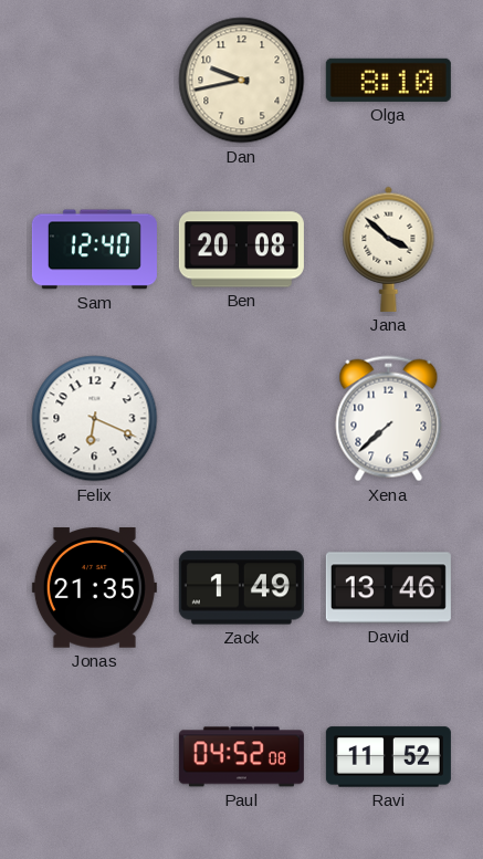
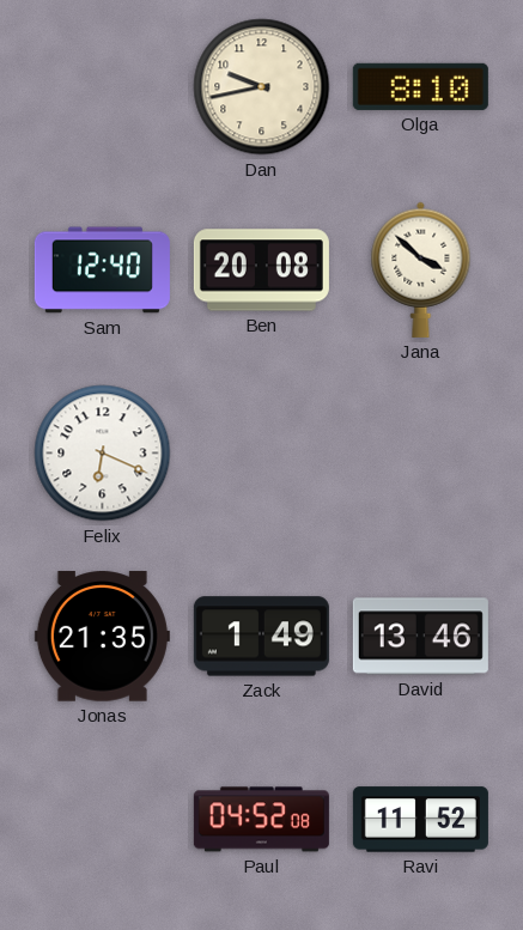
Xena: 7:38 -> none (389, 419)
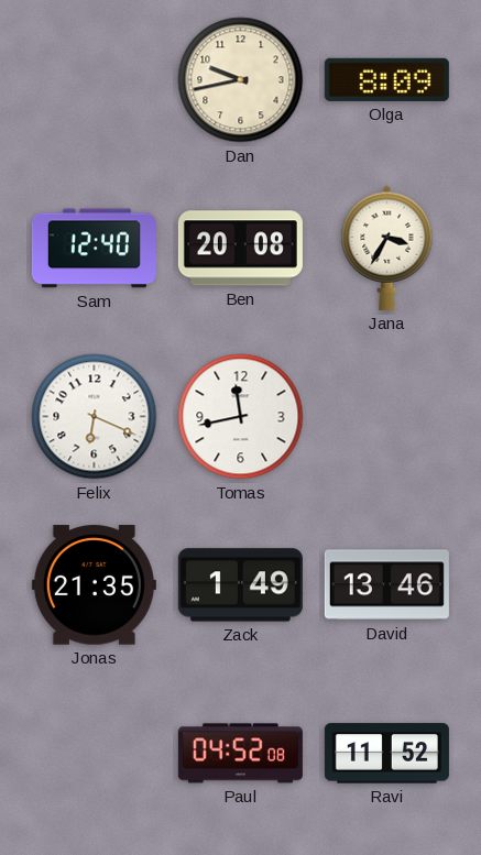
Olga: 8:10 -> 8:09 (386, 79)
Jana: 3:52 -> 3:35 (387, 248)
Tomas: none -> 11:43 (241, 417)
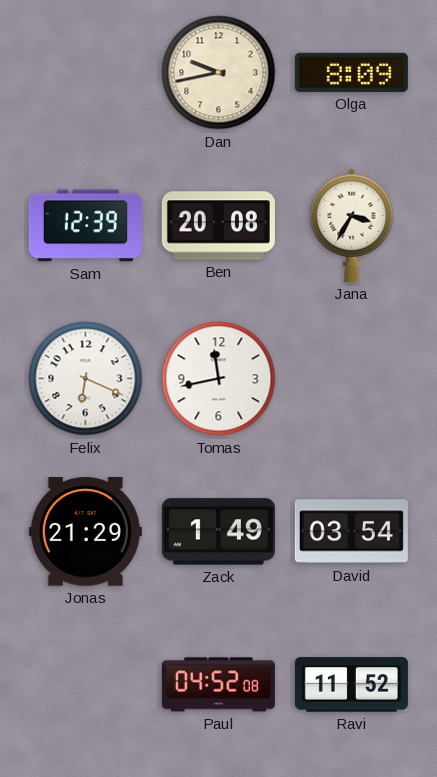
Sam: 12:40 -> 12:39 (85, 226)
Jonas: 21:35 -> 21:29 (85, 532)
David: 13:46 -> 03:54 (351, 532)
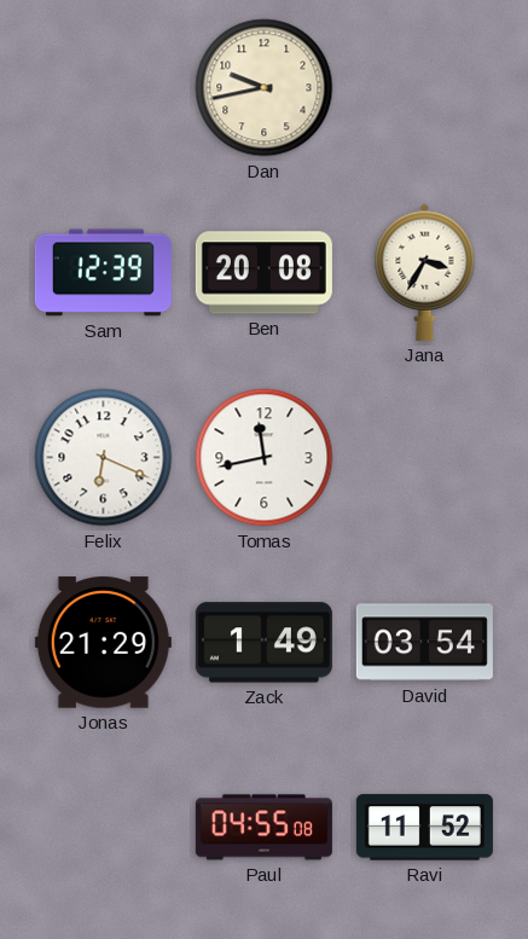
Olga: 8:09 -> none (351, 72)
Paul: 04:52 -> 04:55 (263, 828)
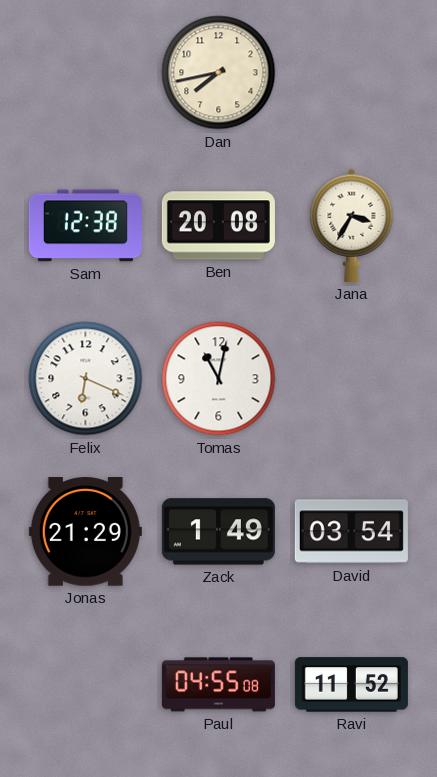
Dan: 9:43 -> 7:43 (219, 73)
Sam: 12:39 -> 12:38 (85, 226)
Tomas: 11:43 -> 11:02 (219, 379)
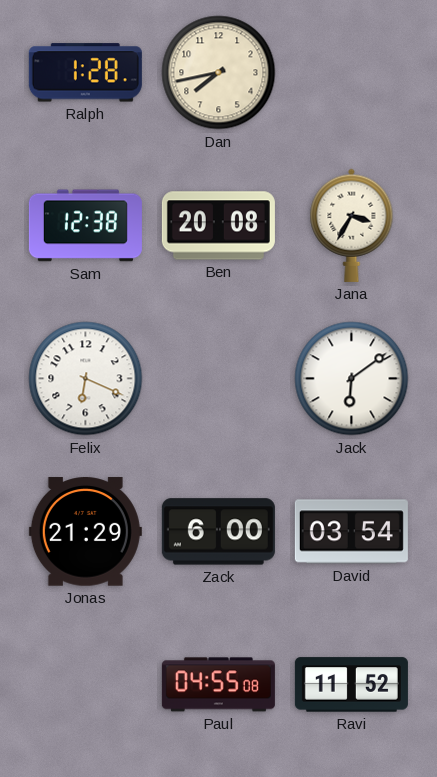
Ralph: none -> 1:28 (85, 73)
Tomas: 11:02 -> none (219, 379)
Jack: none -> 6:09 (352, 379)
Zack: 1:49 -> 6:00 (218, 532)
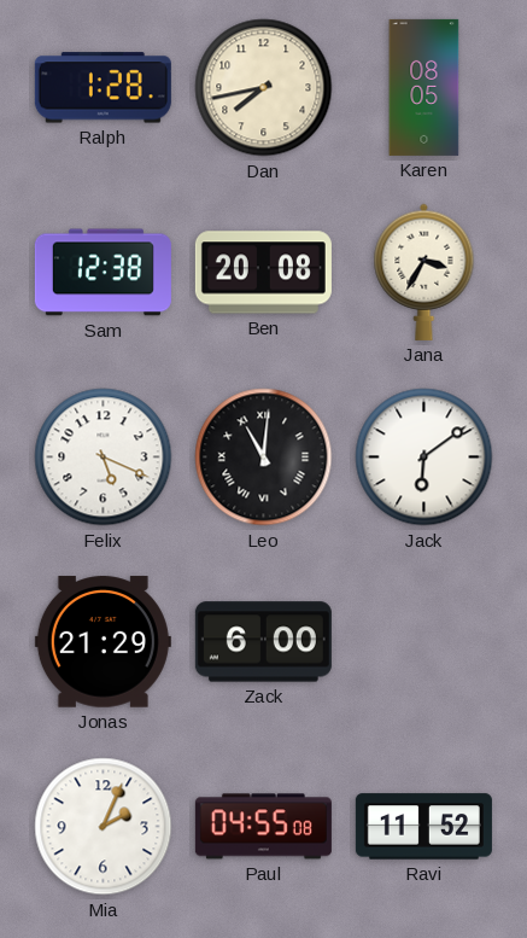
Karen: none -> 08:05 (424, 87)
Felix: 6:19 -> 5:19 (104, 458)
Leo: none -> 11:01 (264, 458)
David: 03:54 -> none (351, 532)
Mia: none -> 2:04 (104, 827)
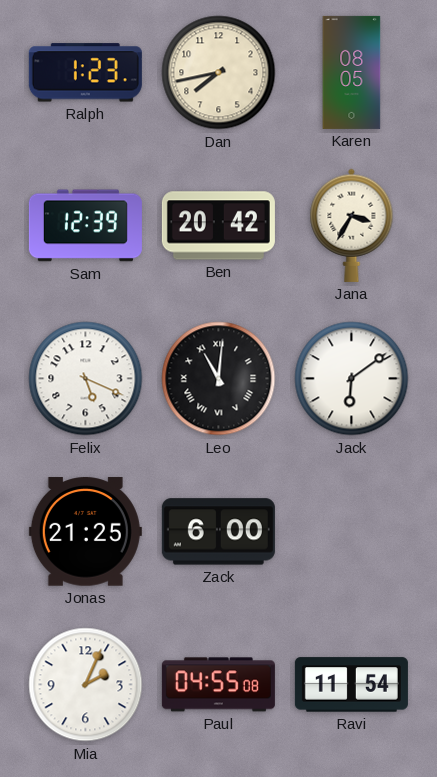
Ralph: 1:28 -> 1:23 (85, 73)
Sam: 12:38 -> 12:39 (85, 226)
Ben: 20:08 -> 20:42 (218, 226)
Jonas: 21:29 -> 21:25 (85, 532)
Ravi: 11:52 -> 11:54 (351, 685)
